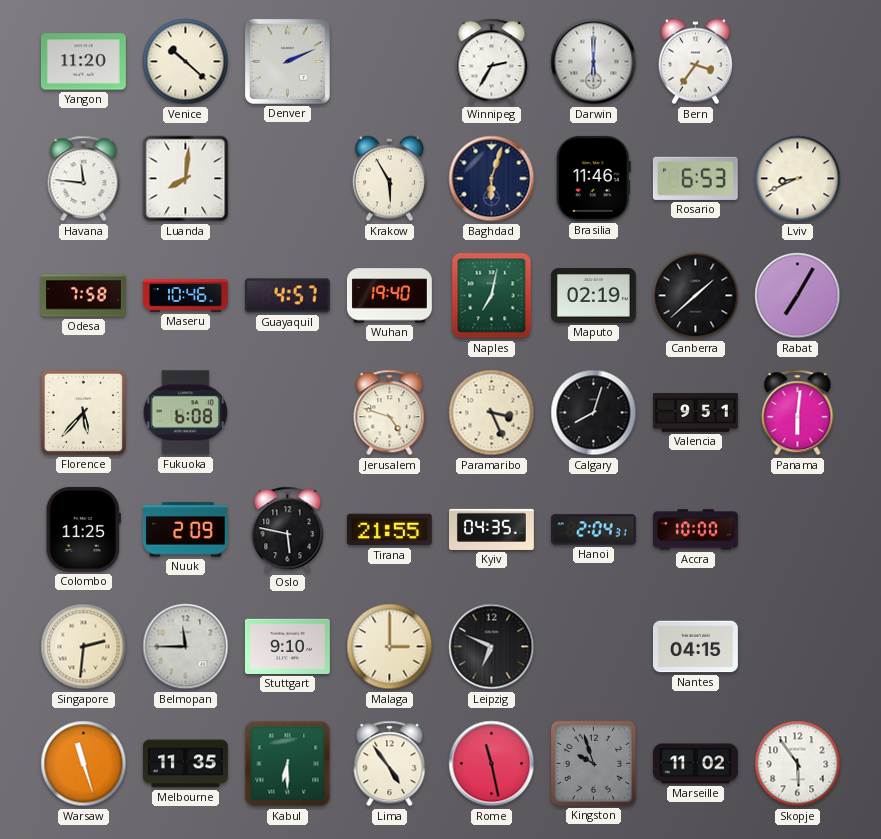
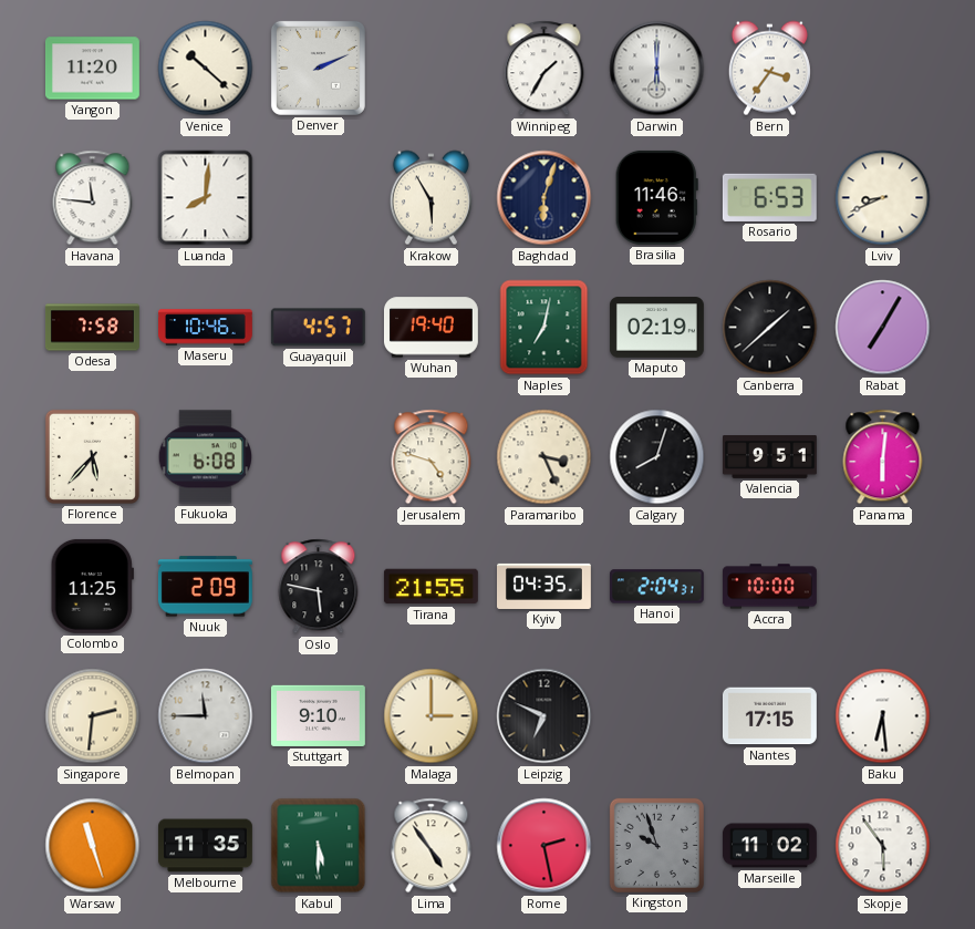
Winnipeg: 2:35 -> 1:35 (544, 69)
Nantes: 04:15 -> 17:15 (769, 716)
Baku: none -> 6:29 (883, 716)
Kabul: 6:30 -> 5:30 (319, 846)
Rome: 11:28 -> 2:28 (544, 846)
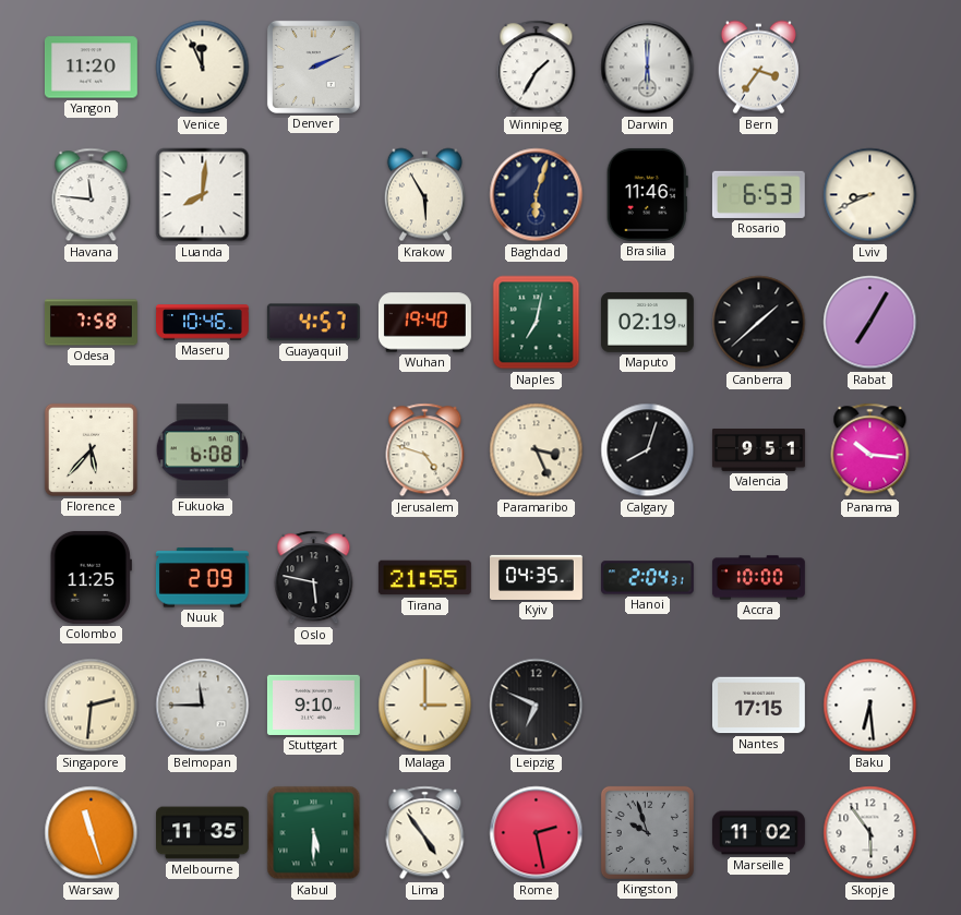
Venice: 10:22 -> 11:56 (203, 68)
Panama: 6:01 -> 10:16 (870, 450)
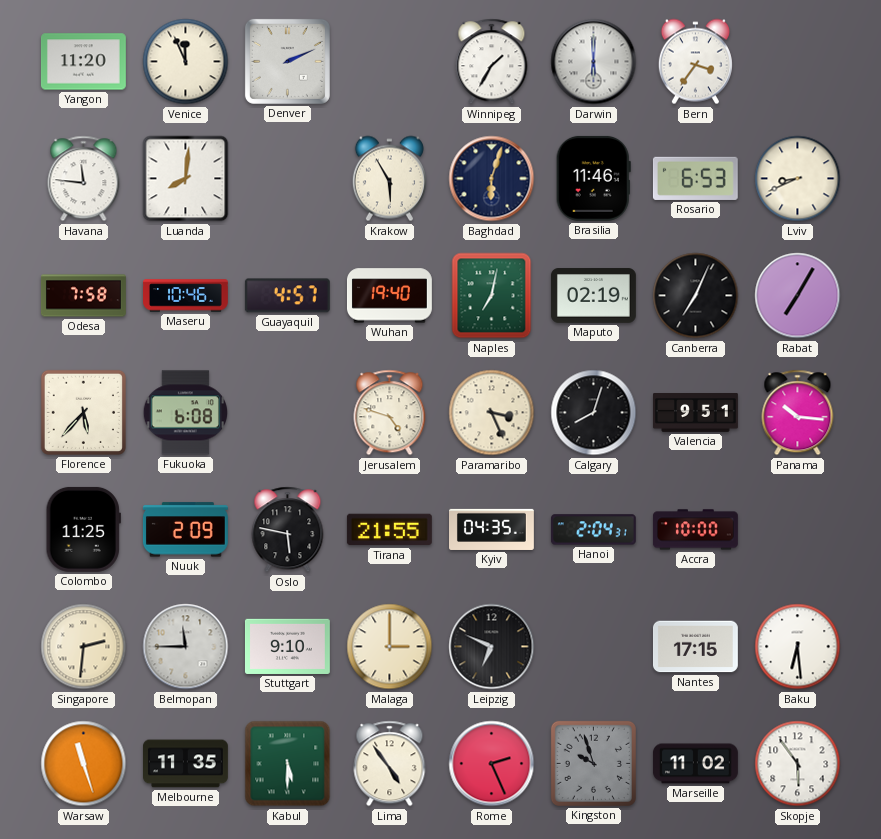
Canberra: 1:38 -> 7:04 (696, 296)
Rome: 2:28 -> 2:26 (492, 764)
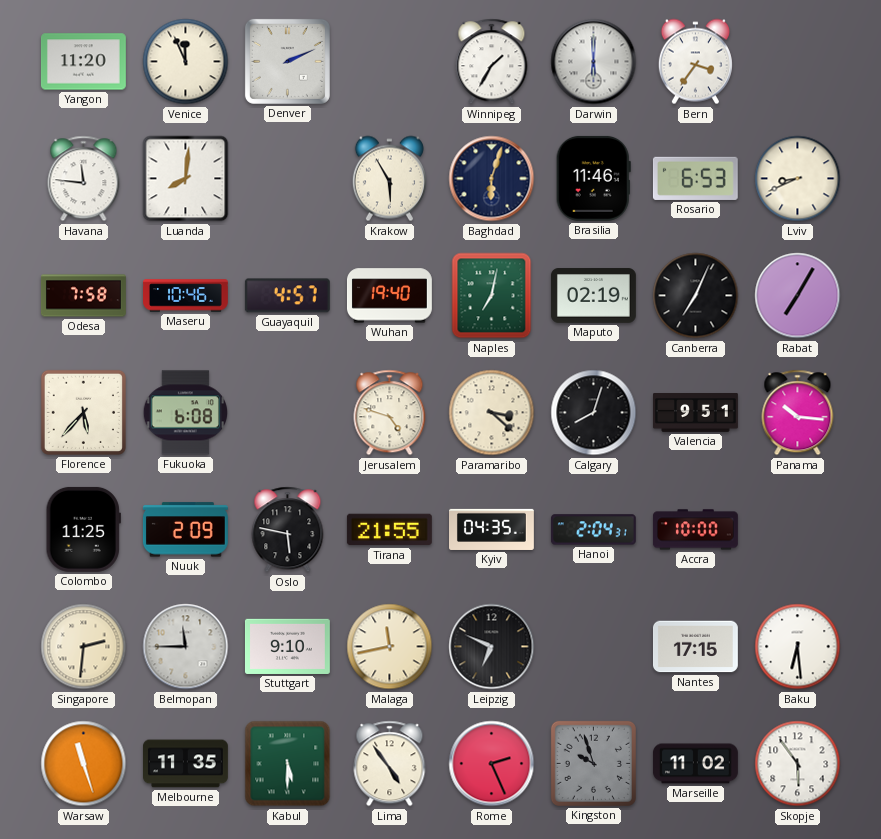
Paramaribo: 3:26 -> 3:22 (492, 413)
Malaga: 3:00 -> 11:43 (390, 647)
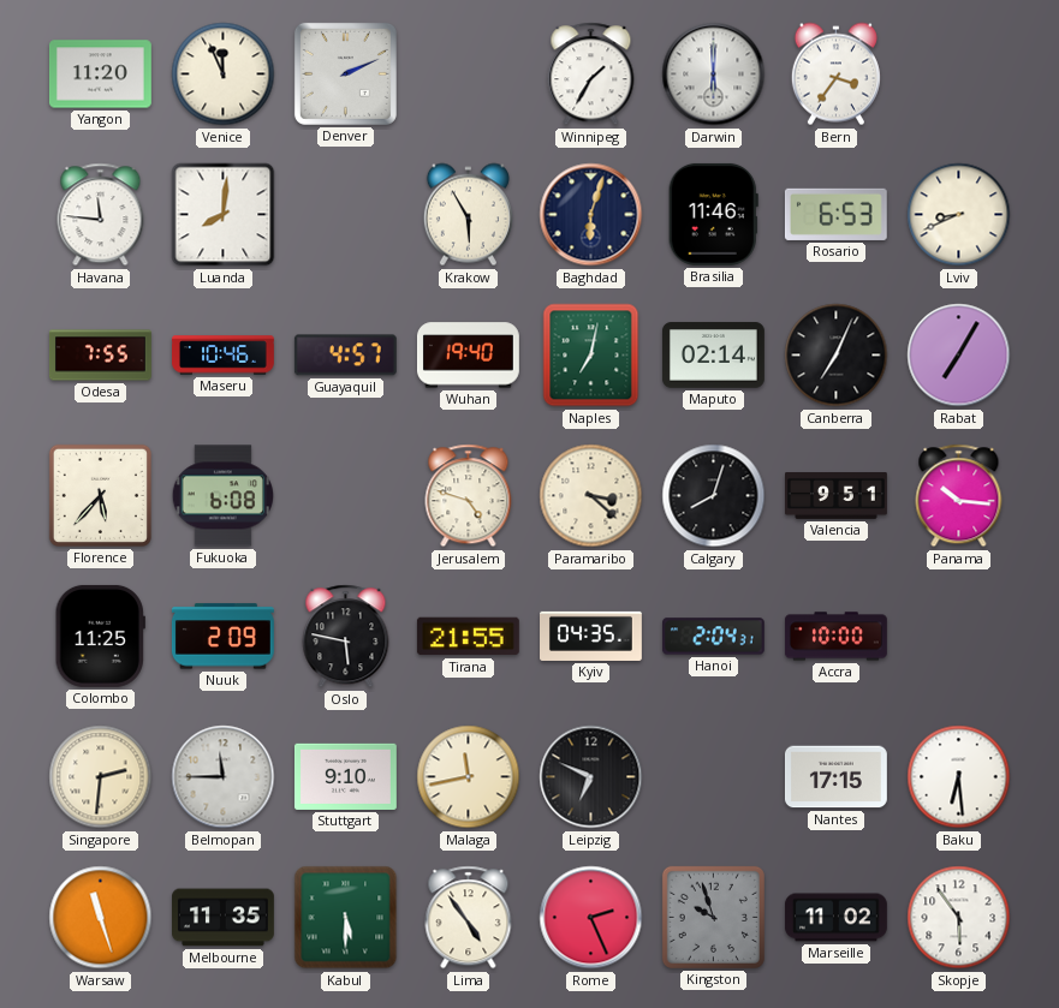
Odesa: 7:58 -> 7:55 (100, 356)
Maputo: 02:19 -> 02:14 (713, 356)
